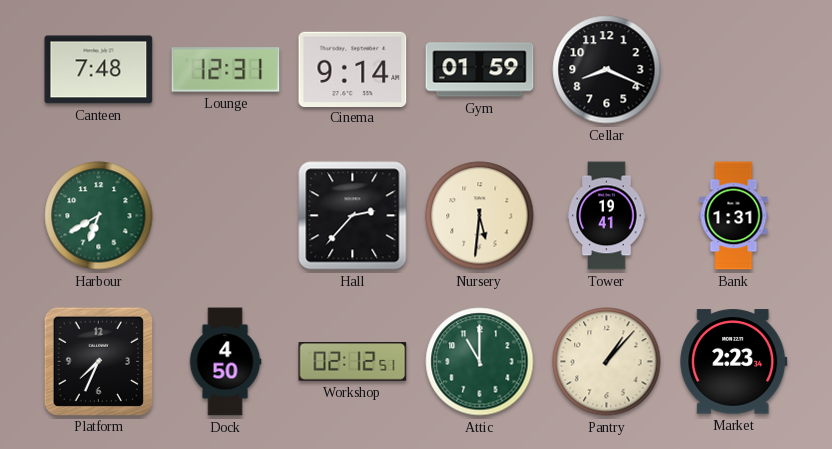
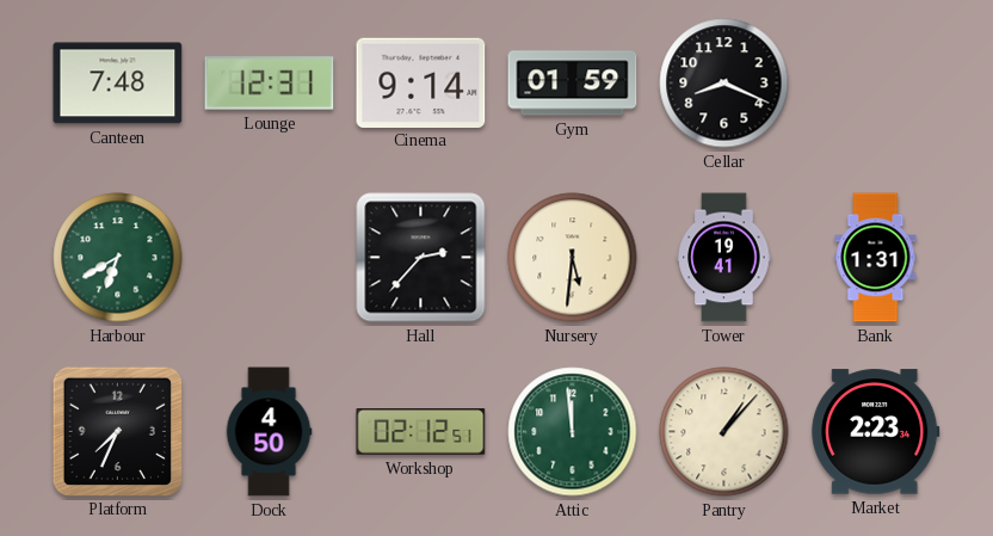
Attic: 11:00 -> 11:59 (573, 432)
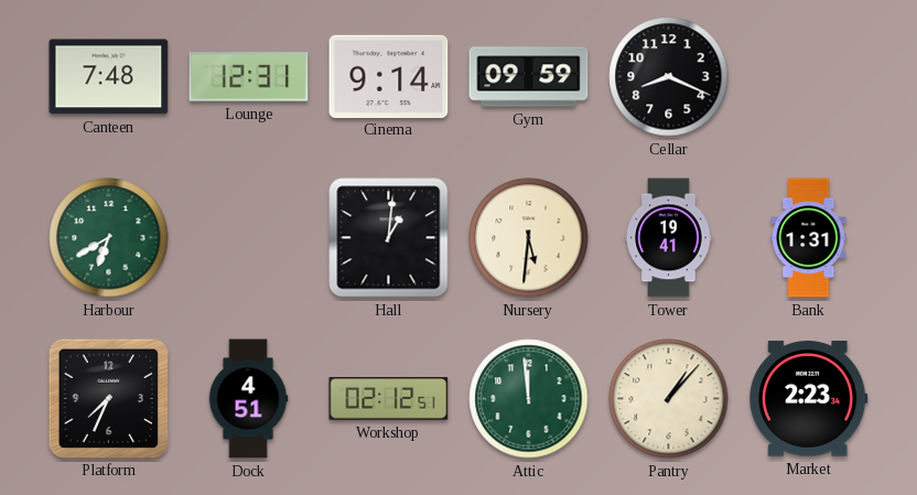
Gym: 01:59 -> 09:59 (529, 77)
Hall: 2:37 -> 1:01 (389, 238)
Dock: 4:50 -> 4:51 (248, 399)
